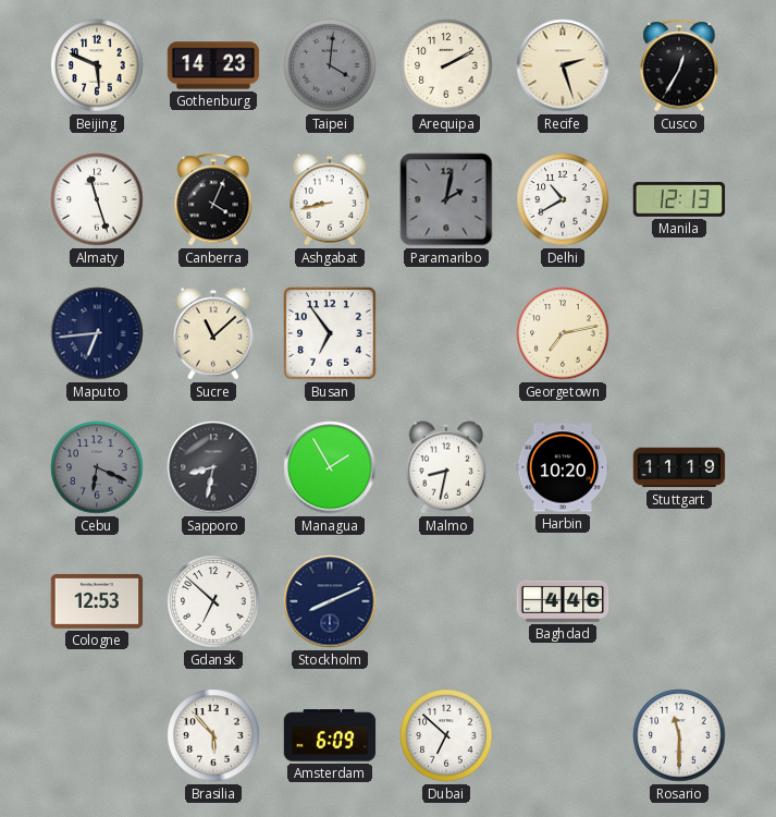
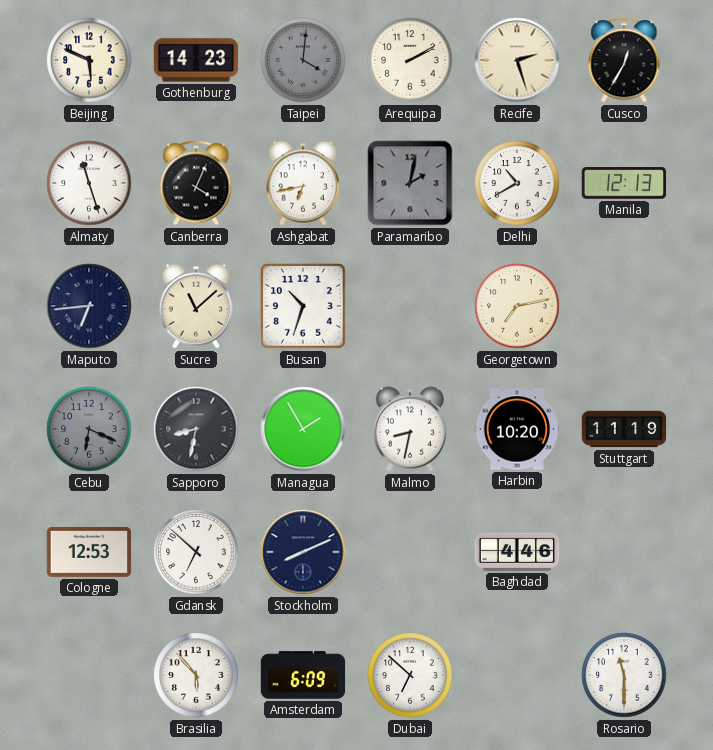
Ashgabat: 8:43 -> 6:43 (303, 183)
Busan: 6:54 -> 10:33 (303, 306)
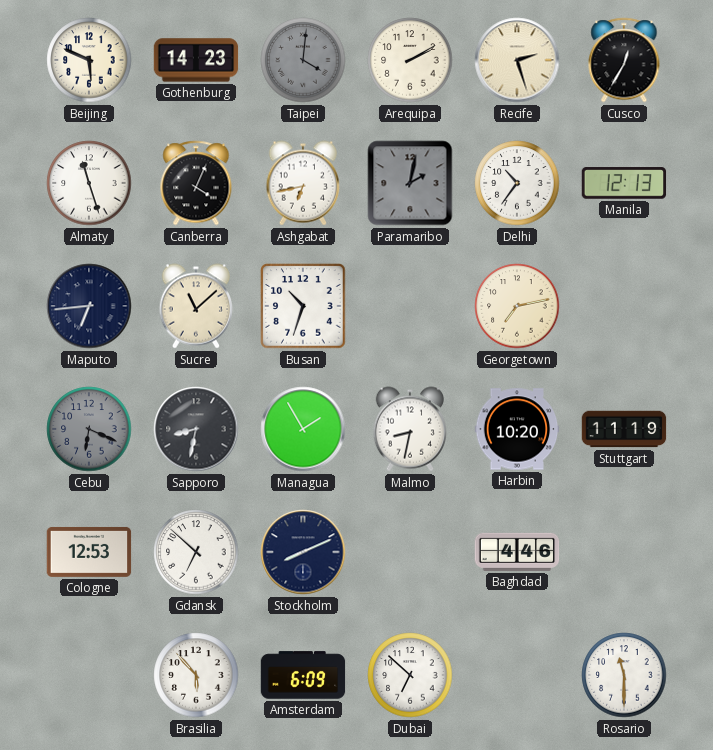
Delhi: 10:40 -> 10:36 (517, 183)
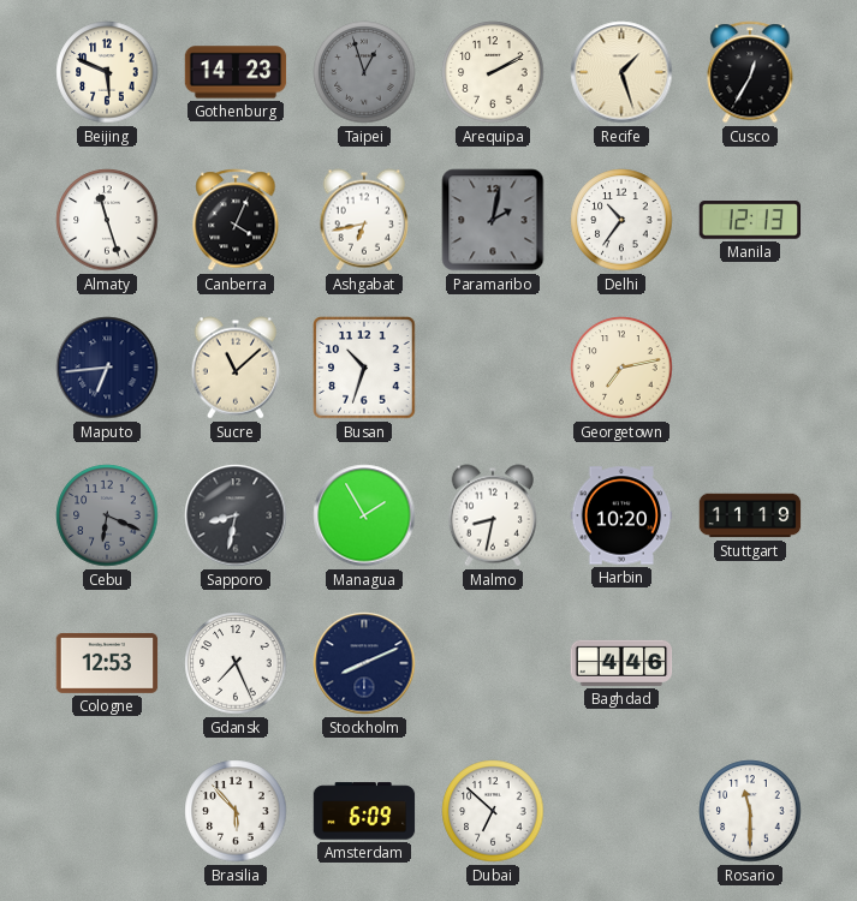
Taipei: 4:01 -> 12:57 (364, 72)
Recife: 2:27 -> 1:27 (621, 72)
Gdansk: 6:52 -> 7:26 (236, 663)
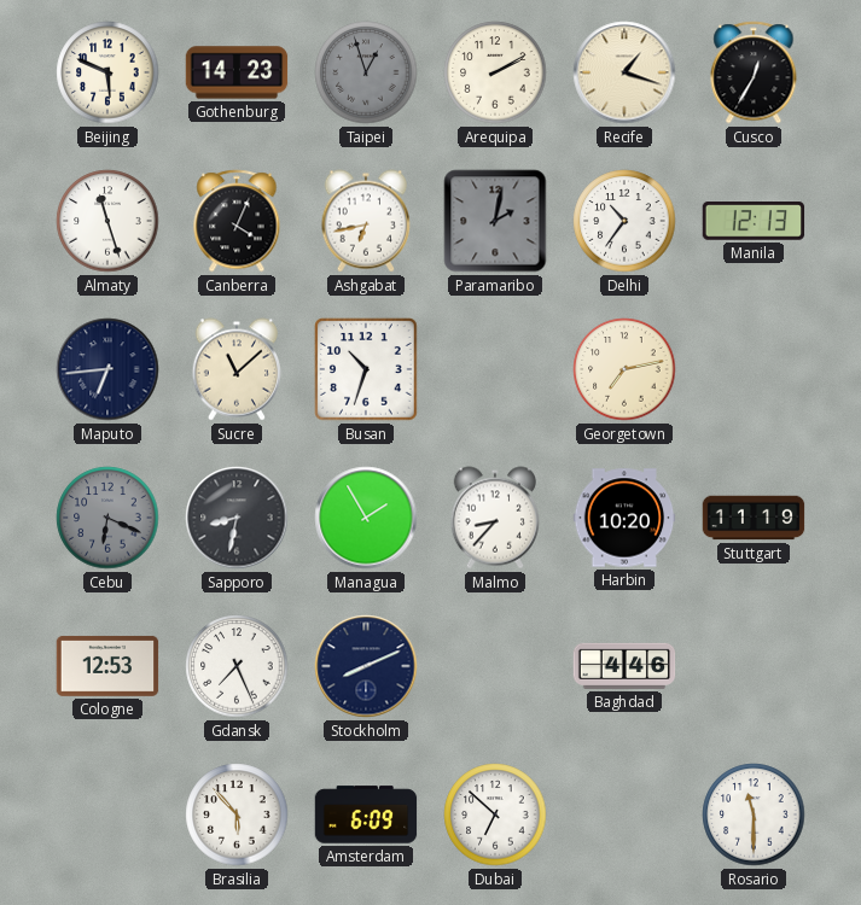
Recife: 1:27 -> 1:18 (624, 72)
Malmo: 8:32 -> 8:37 (495, 518)
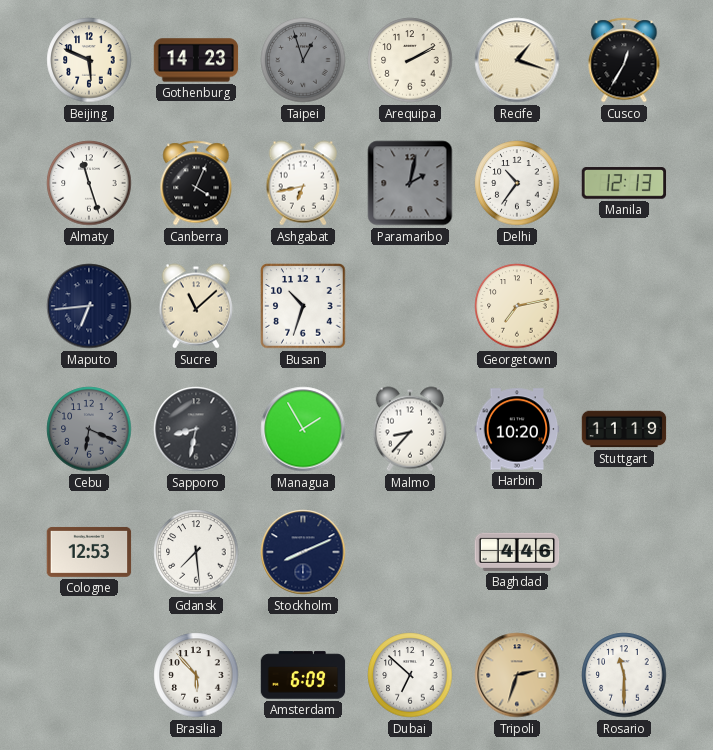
Gdansk: 7:26 -> 7:29 (196, 552)
Tripoli: none -> 2:33 (517, 675)
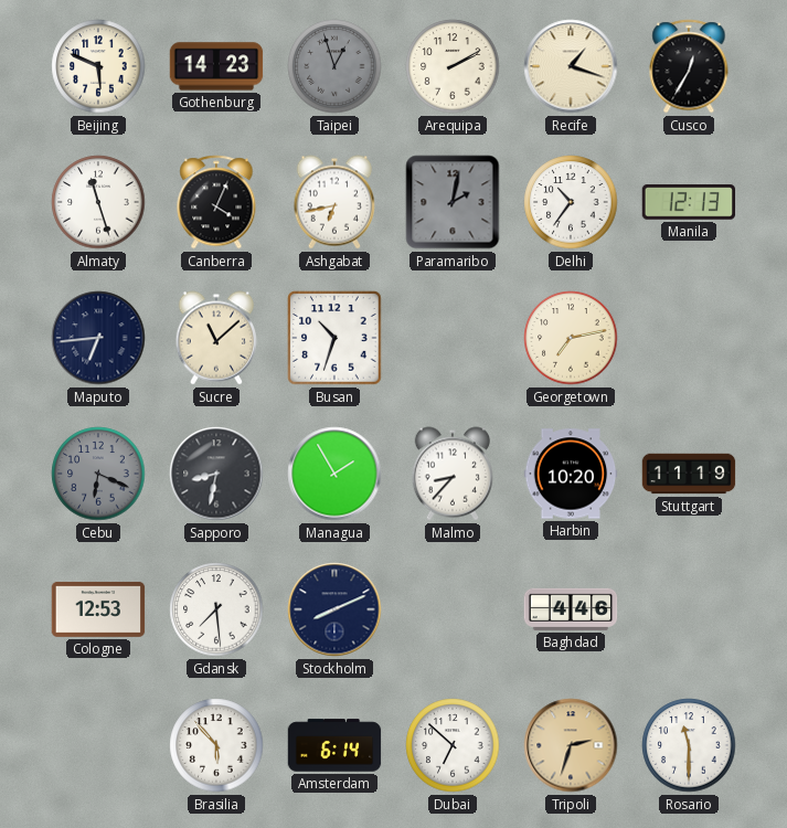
Amsterdam: 6:09 -> 6:14 (334, 745)
